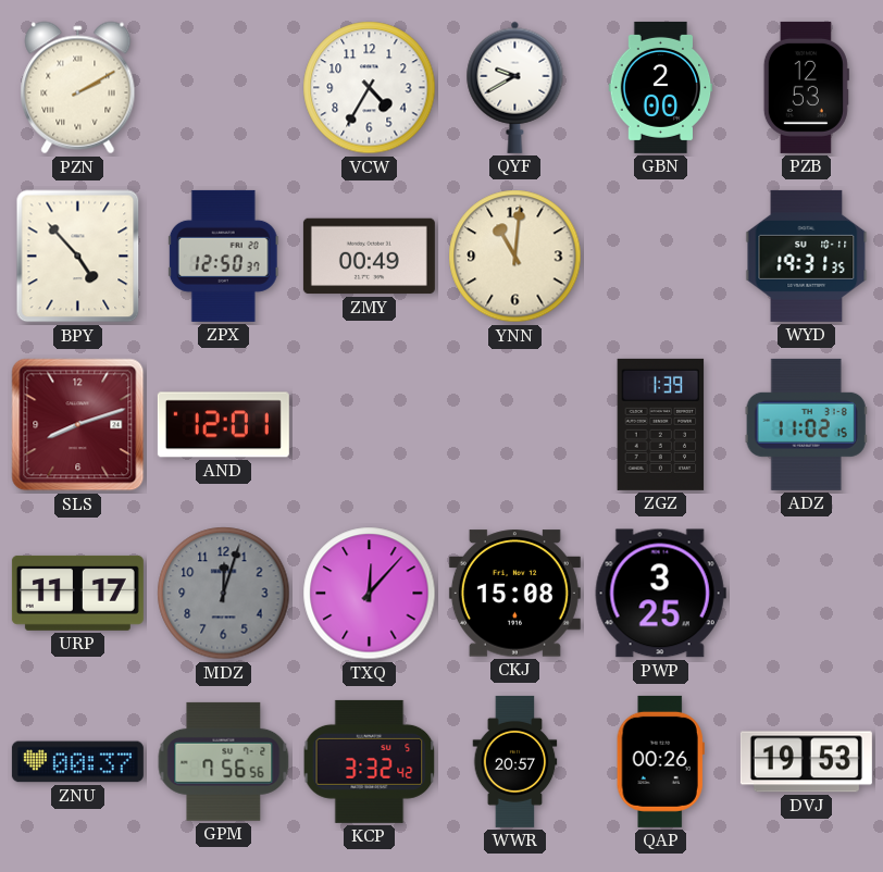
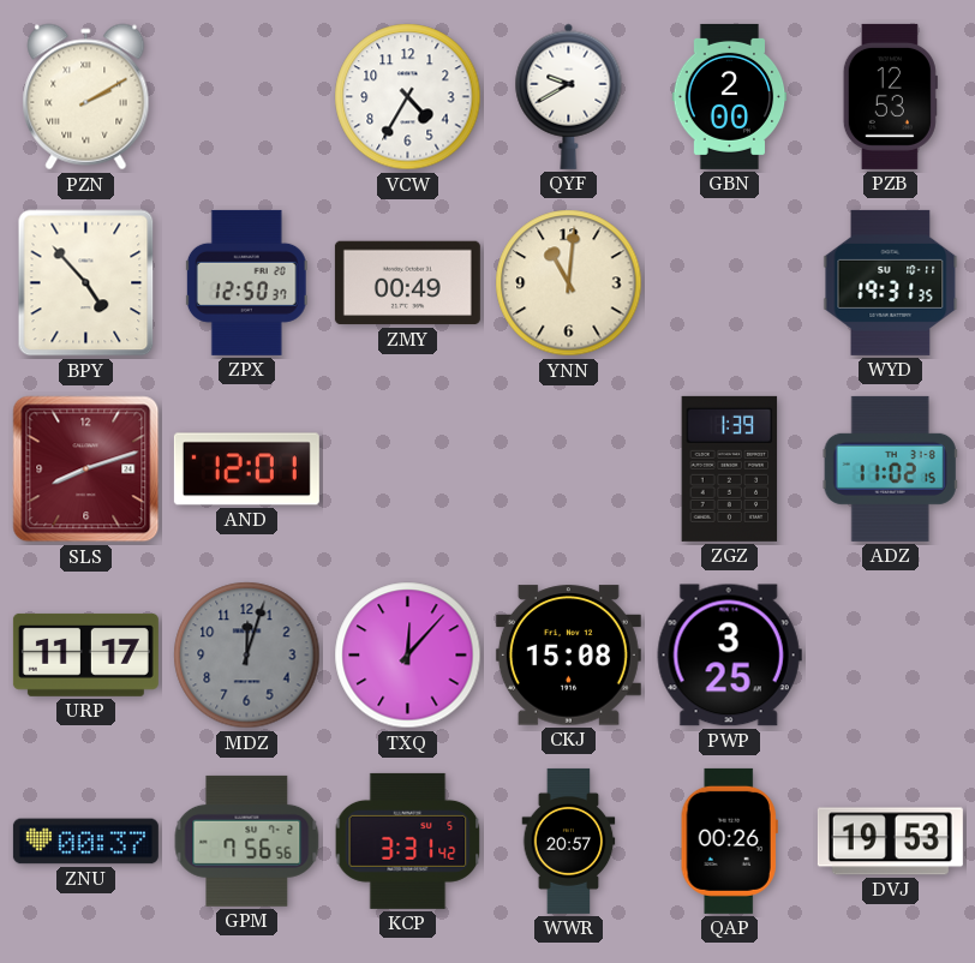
KCP: 3:32 -> 3:31 (408, 841)
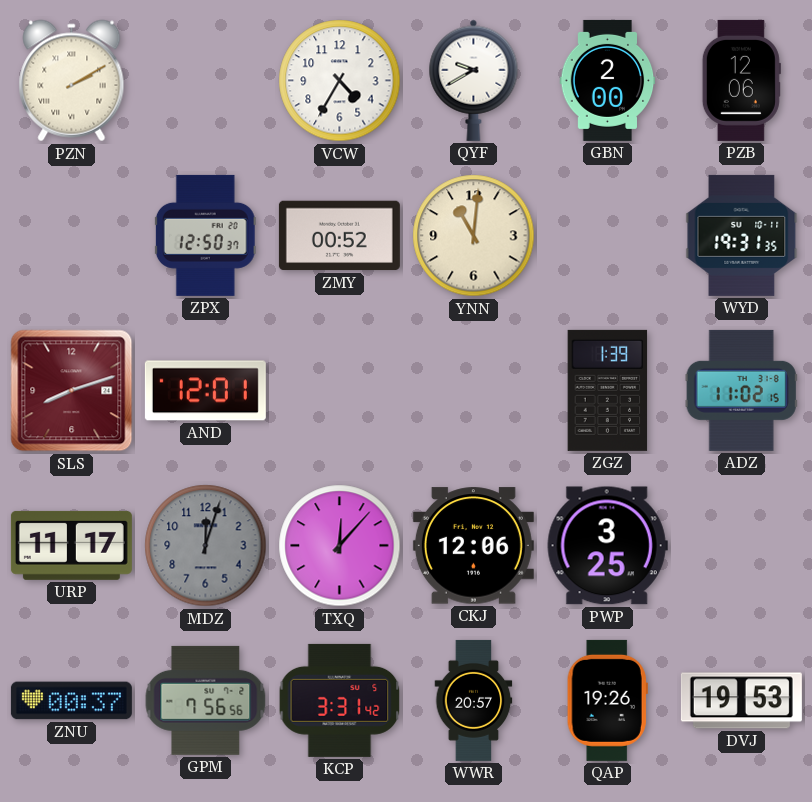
PZB: 12:53 -> 12:06 (741, 80)
BPY: 4:53 -> none (86, 283)
ZMY: 00:49 -> 00:52 (339, 236)
CKJ: 15:08 -> 12:06 (473, 546)
QAP: 00:26 -> 19:26 (607, 700)
